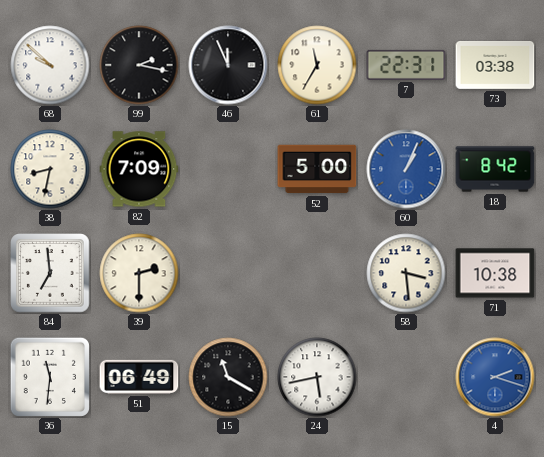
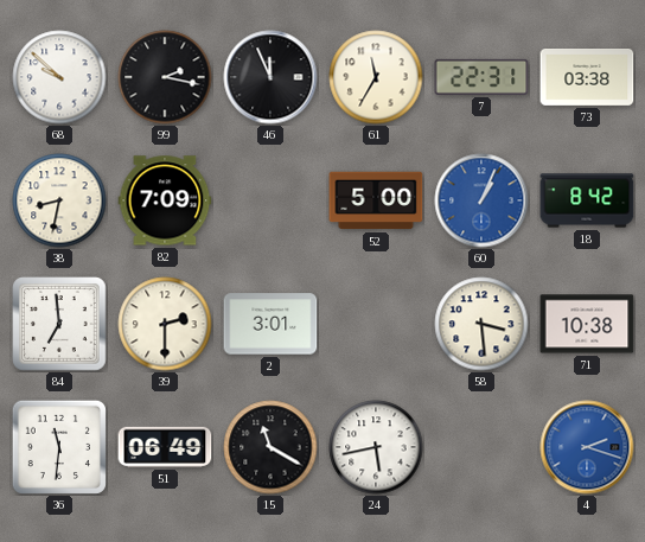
2: none -> 3:01 (270, 324)
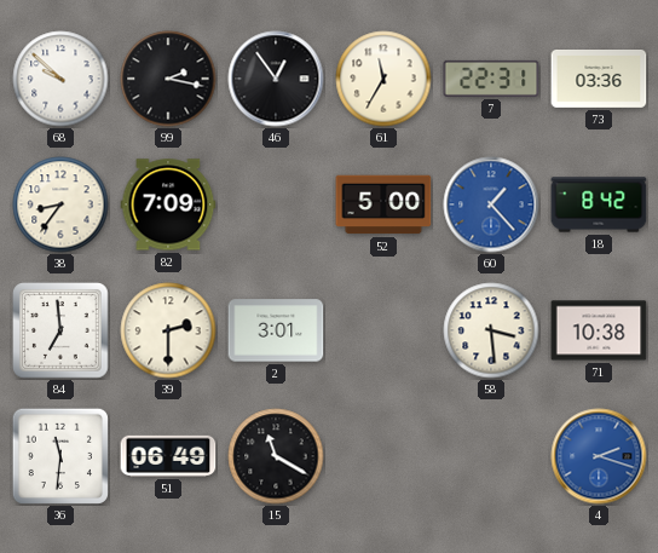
46: 11:56 -> 12:54 (276, 79)
73: 03:38 -> 03:36 (599, 80)
38: 8:32 -> 8:36 (60, 205)
60: 1:04 -> 1:23 (491, 205)
24: 5:43 -> none (376, 447)
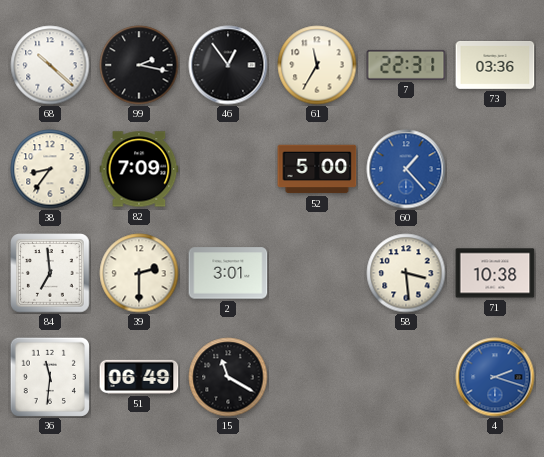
68: 9:52 -> 10:22 (50, 65)
18: 8:42 -> none (599, 205)
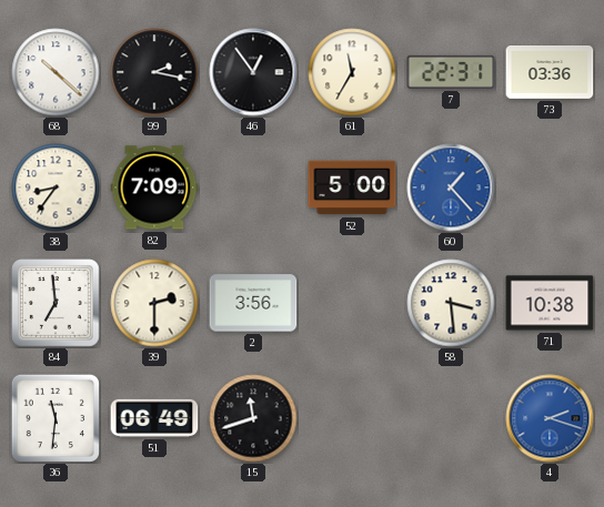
2: 3:01 -> 3:56 (253, 303)
15: 11:20 -> 11:42 (253, 418)
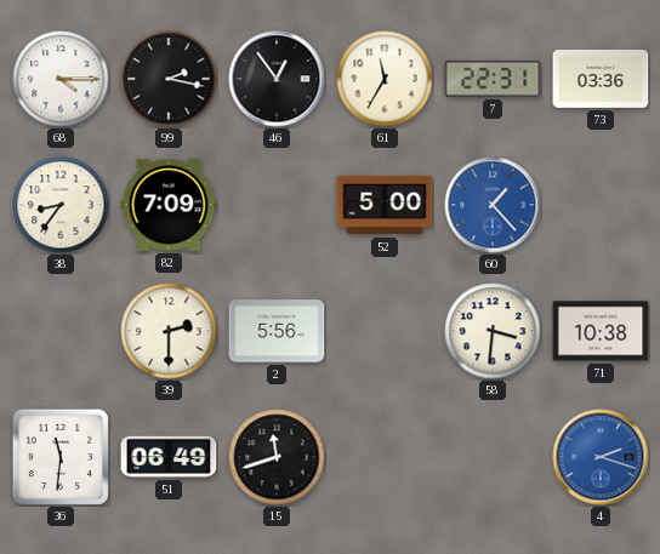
68: 10:22 -> 4:15 (61, 79)
84: 6:59 -> none (56, 303)
2: 3:56 -> 5:56 (277, 331)
58: 3:29 -> 3:31 (493, 331)
